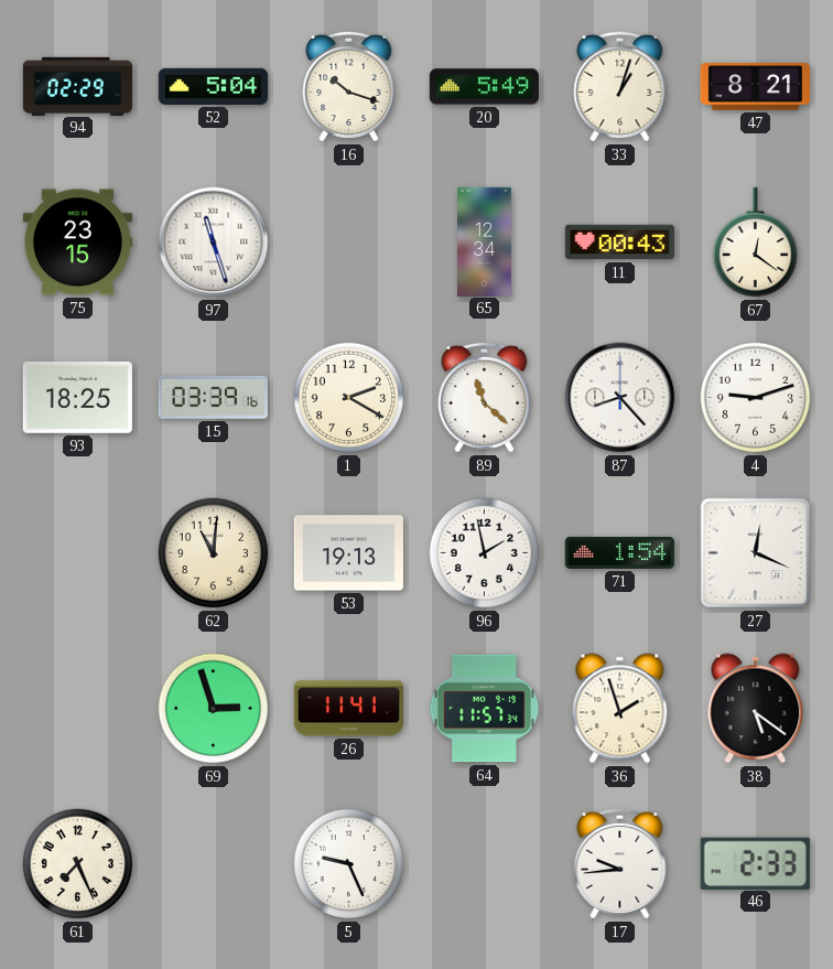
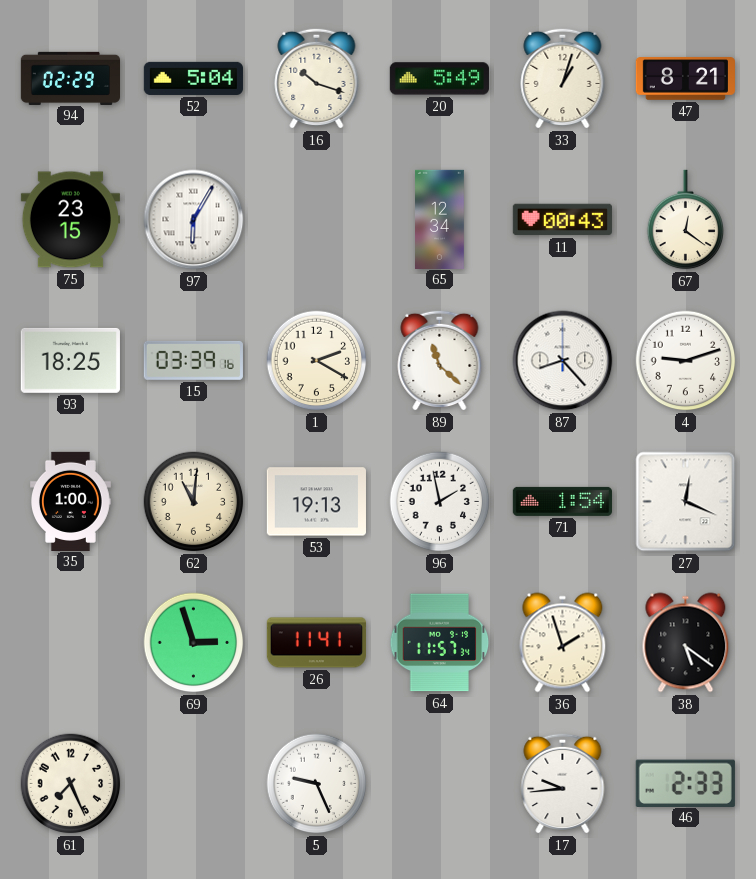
97: 11:27 -> 6:05 (194, 220)
35: none -> 1:00 (71, 501)
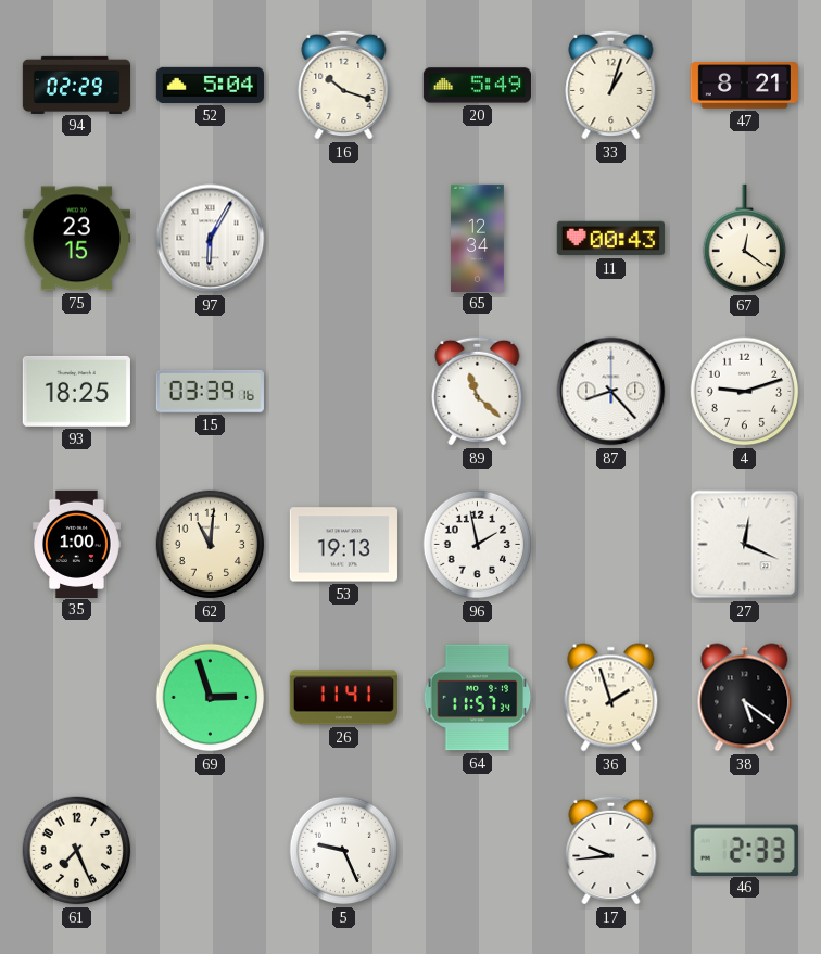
1: 2:20 -> none (317, 361)
71: 1:54 -> none (562, 501)
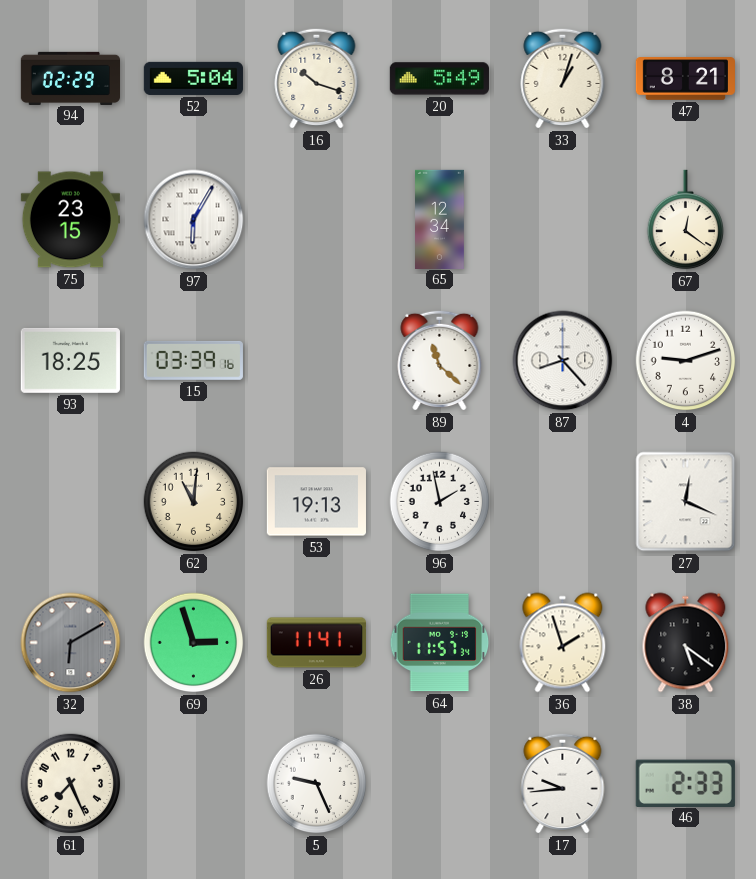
11: 00:43 -> none (610, 239)
35: 1:00 -> none (77, 544)
32: none -> 6:10 (71, 643)
